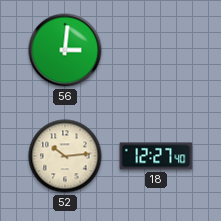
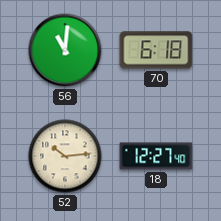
56: 3:01 -> 11:01 (65, 50)
70: none -> 6:18 (156, 50)
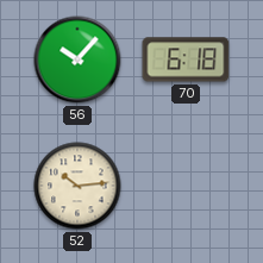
56: 11:01 -> 10:07 (77, 60)
18: 12:27 -> none (156, 156)
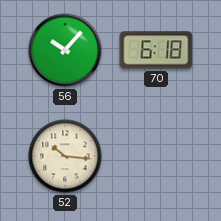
52: 10:14 -> 10:16 (65, 156)
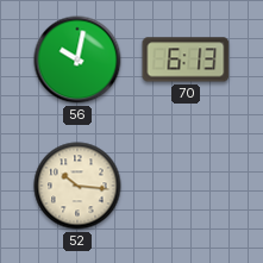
56: 10:07 -> 10:02 (77, 60)
70: 6:18 -> 6:13 (186, 60)
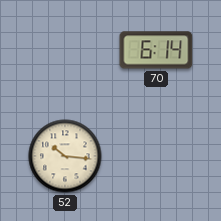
56: 10:02 -> none (77, 60)
70: 6:13 -> 6:14 (156, 50)
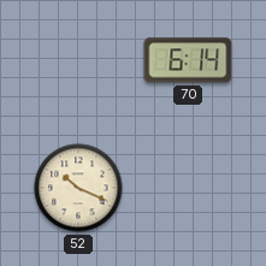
52: 10:16 -> 10:19 (78, 188)
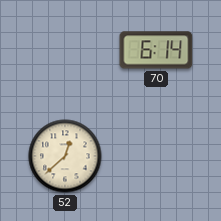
52: 10:19 -> 12:38 (65, 156)
